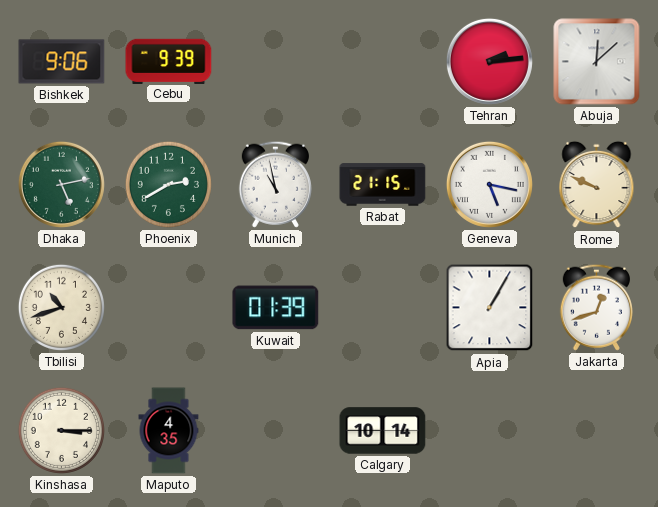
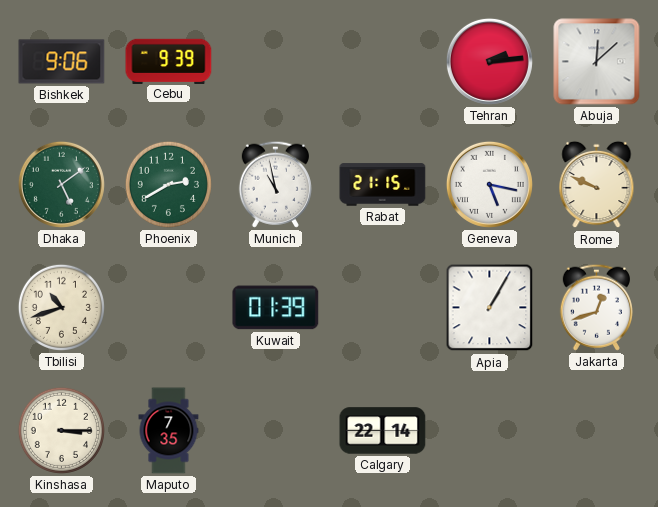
Dhaka: 5:13 -> 5:09 (61, 184)
Maputo: 4:35 -> 7:35 (169, 431)
Calgary: 10:14 -> 22:14 (383, 431)
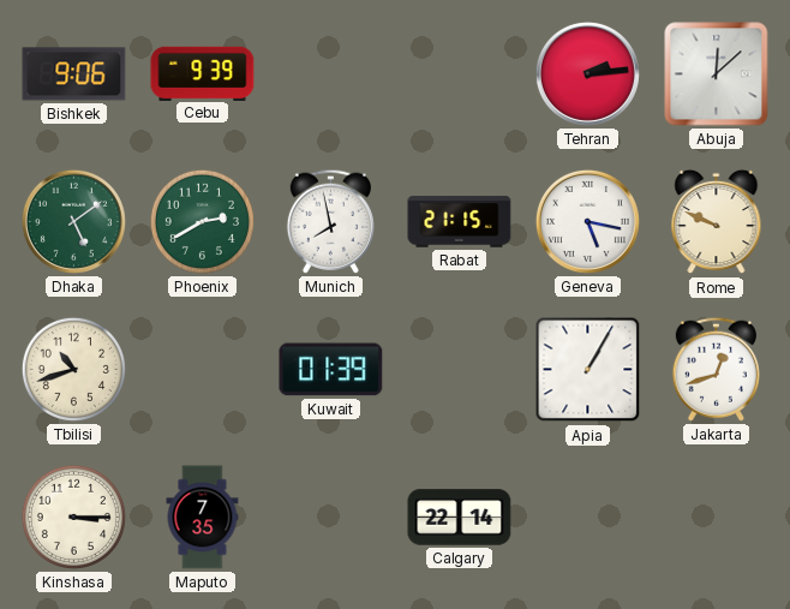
Munich: 10:58 -> 7:58 (330, 221)
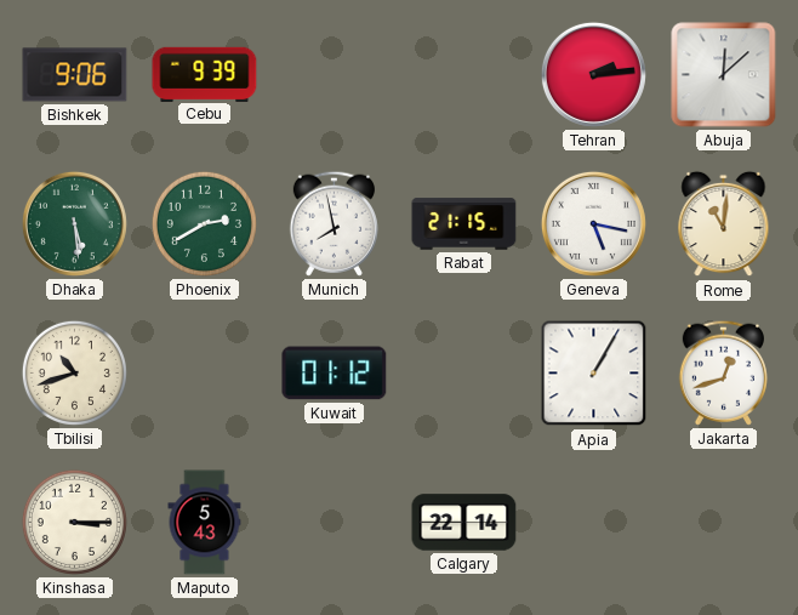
Dhaka: 5:09 -> 5:29 (74, 223)
Rome: 9:49 -> 11:01 (724, 224)
Kuwait: 01:39 -> 01:12 (335, 374)
Maputo: 7:35 -> 5:43 (205, 523)
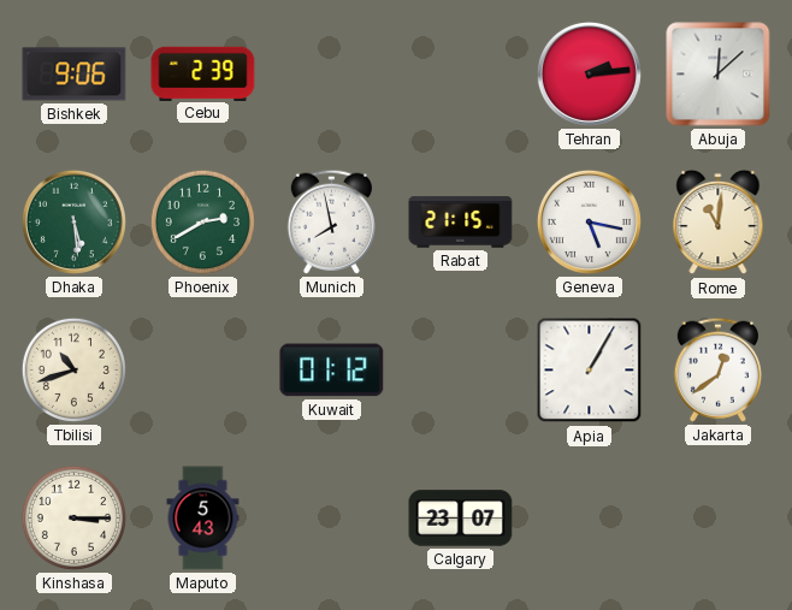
Cebu: 9:39 -> 2:39 (203, 73)
Jakarta: 12:42 -> 12:39 (717, 369)
Calgary: 22:14 -> 23:07 (461, 519)
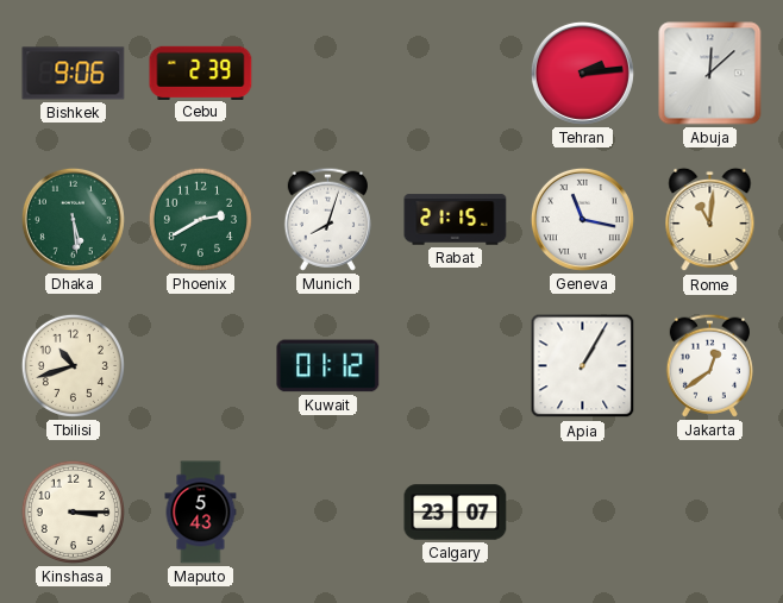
Munich: 7:58 -> 8:03 (327, 219)
Geneva: 5:17 -> 11:17 (582, 219)
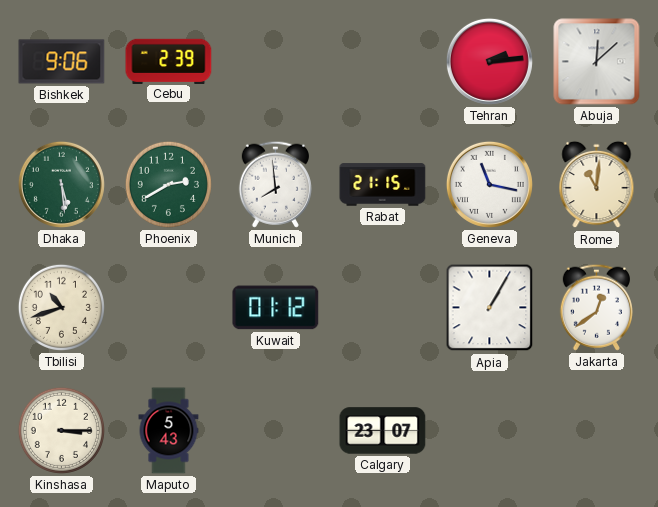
Munich: 8:03 -> 7:59 (275, 184)
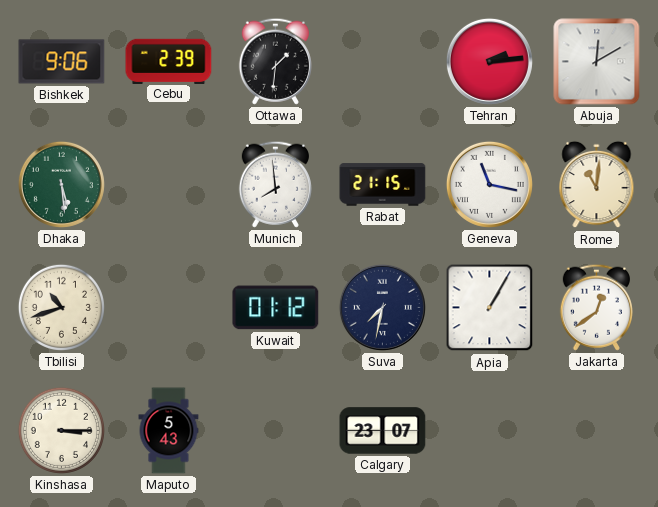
Ottawa: none -> 1:31 (275, 61)
Abuja: 12:08 -> 12:10 (597, 62)
Phoenix: 2:40 -> none (168, 184)
Suva: none -> 7:32 (382, 307)
